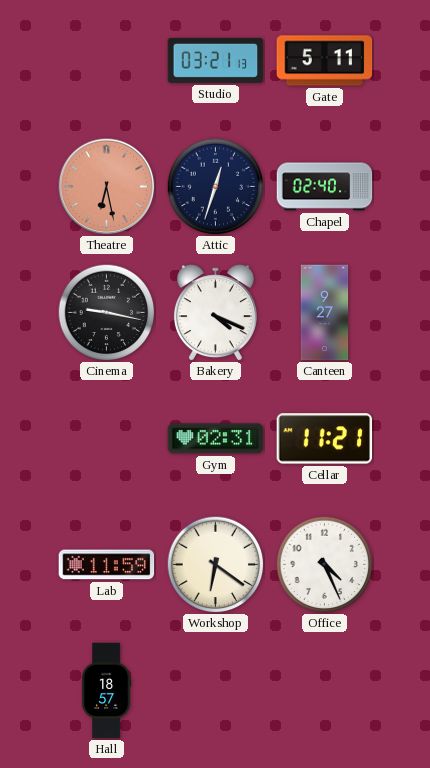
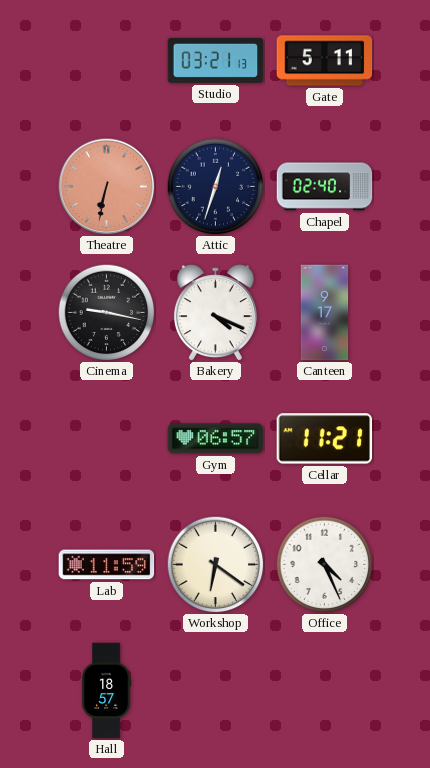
Theatre: 6:28 -> 6:32 (107, 187)
Canteen: 9:27 -> 9:17 (325, 313)
Gym: 02:31 -> 06:57 (216, 439)
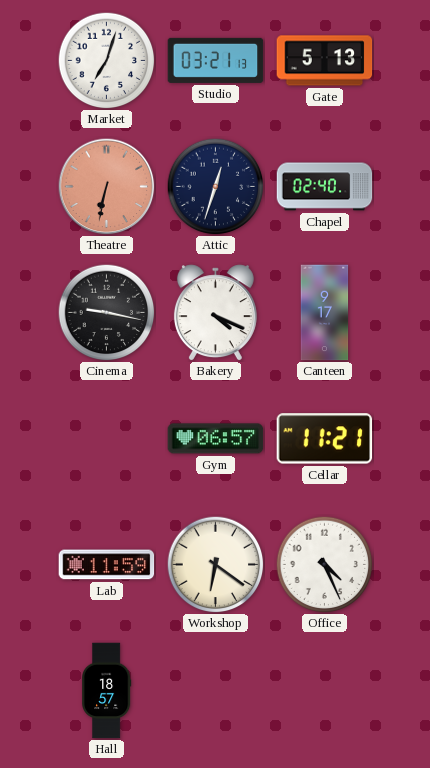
Market: none -> 7:03 (106, 60)
Gate: 5:11 -> 5:13 (325, 61)
